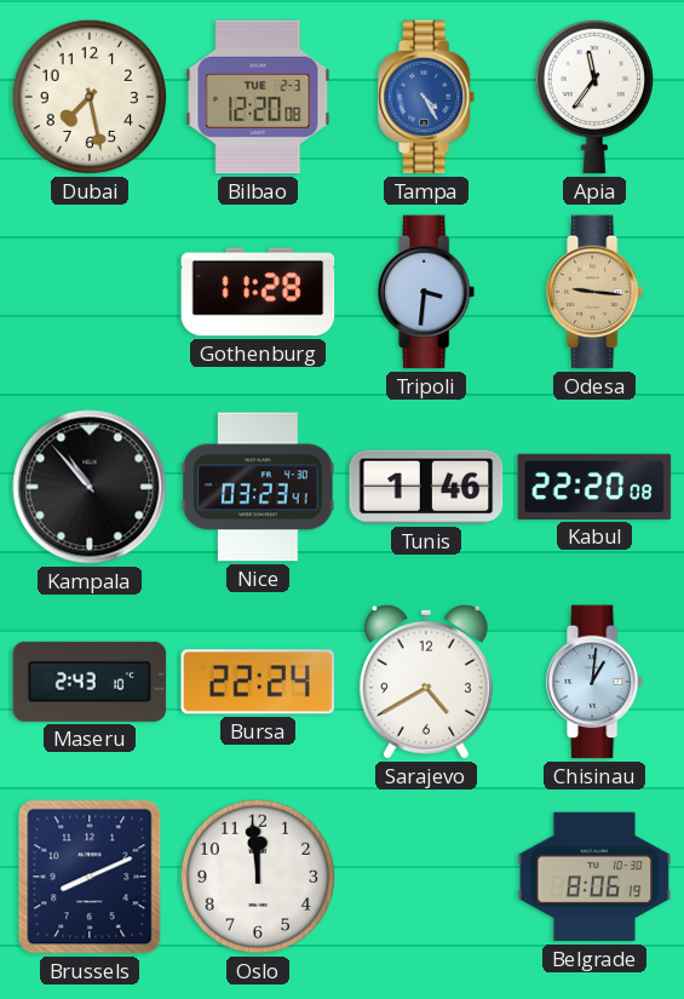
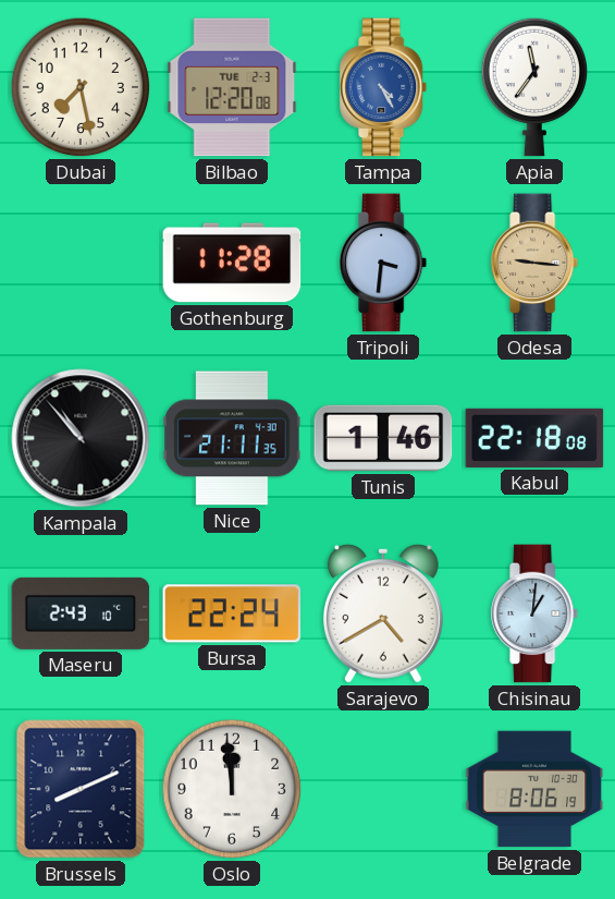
Nice: 03:23 -> 21:11 (232, 438)
Kabul: 22:20 -> 22:18 (534, 438)
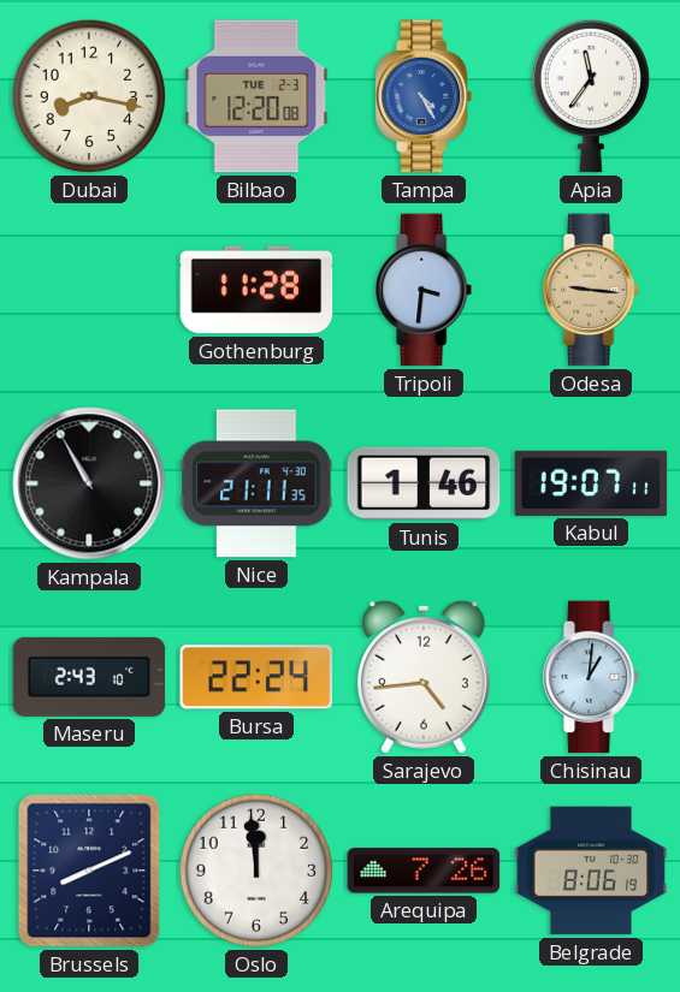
Dubai: 7:28 -> 8:17 (89, 96)
Kampala: 10:53 -> 10:55 (89, 483)
Kabul: 22:18 -> 19:07 (591, 483)
Sarajevo: 4:40 -> 4:44 (424, 677)
Arequipa: none -> 7:26 (424, 871)
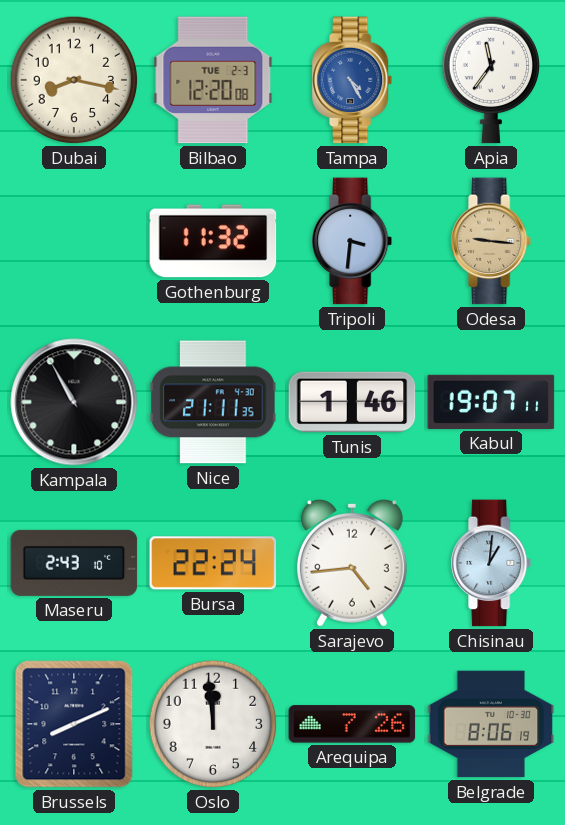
Gothenburg: 11:28 -> 11:32 (213, 241)
